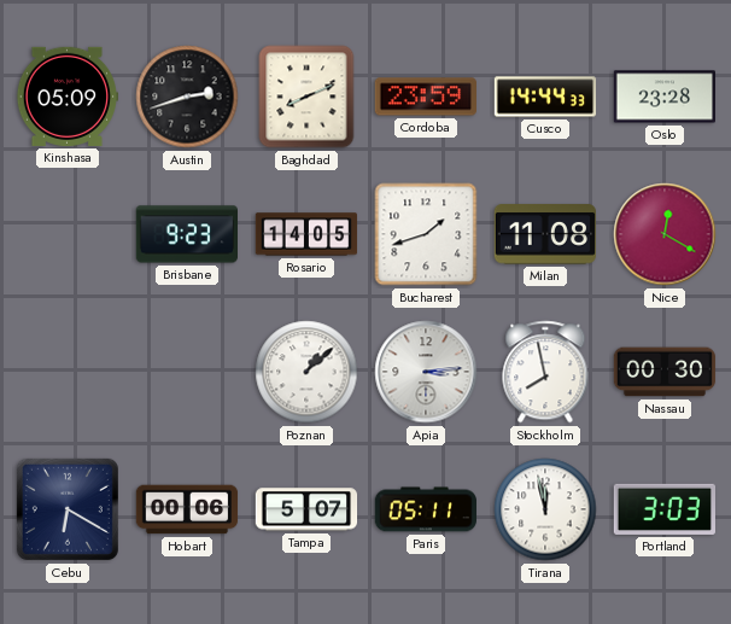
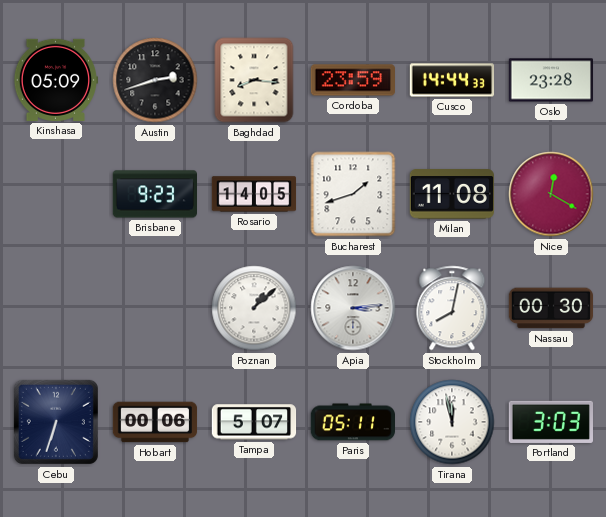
Baghdad: 8:11 -> 8:16 (254, 80)
Stockholm: 7:58 -> 8:02 (452, 308)
Cebu: 6:20 -> 6:33 (56, 422)
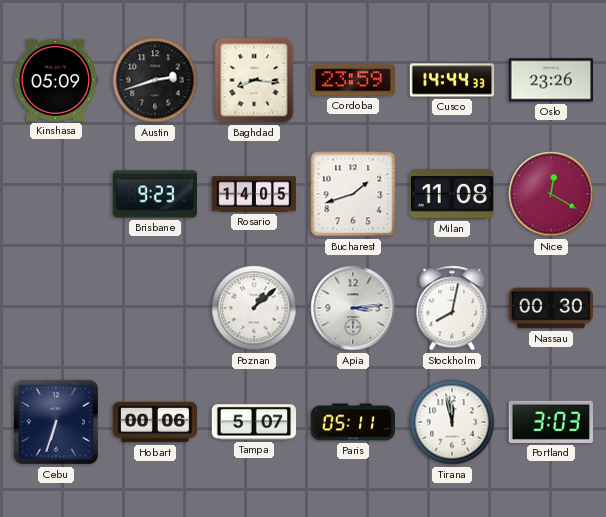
Oslo: 23:28 -> 23:26 (550, 80)
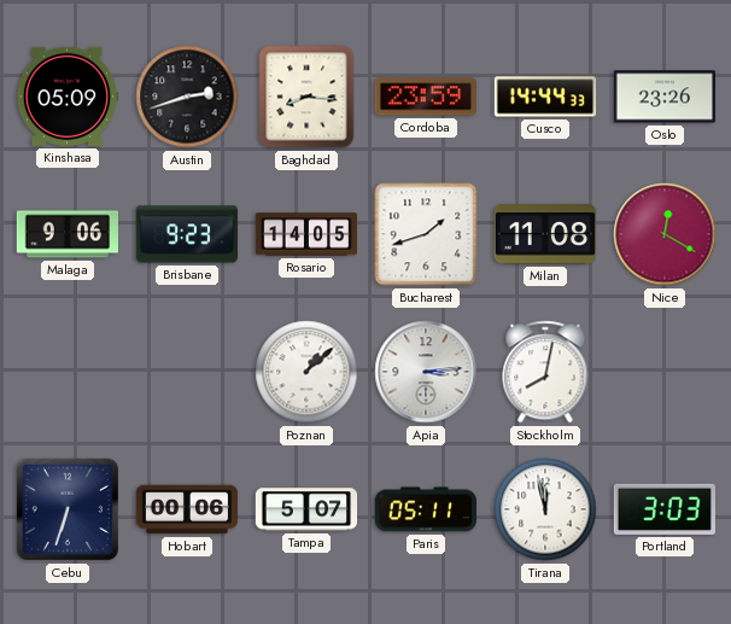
Malaga: none -> 9:06 (66, 234)
Nassau: 00:30 -> none (551, 308)
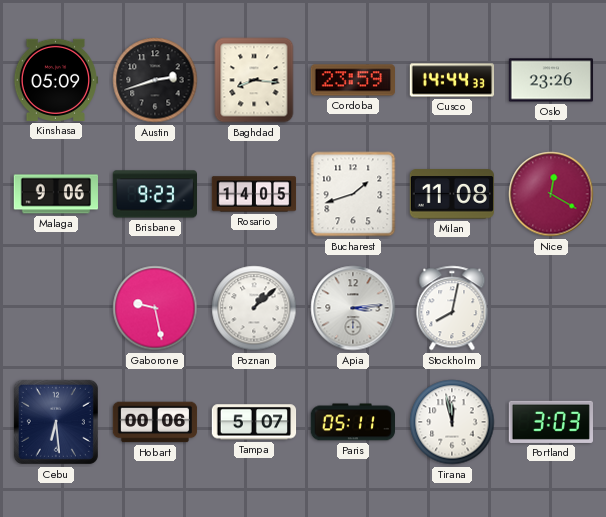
Gaborone: none -> 9:28 (155, 308)
Cebu: 6:33 -> 6:29 (56, 422)
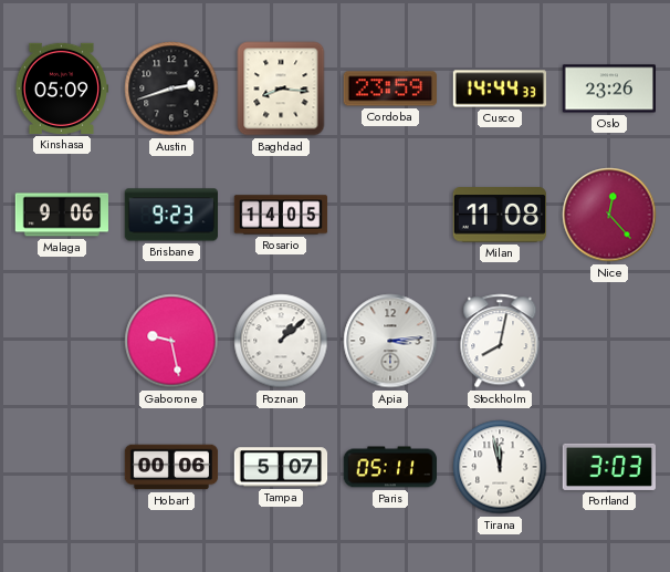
Bucharest: 1:42 -> none (353, 194)
Nice: 12:20 -> 12:23 (609, 215)
Cebu: 6:29 -> none (56, 422)
